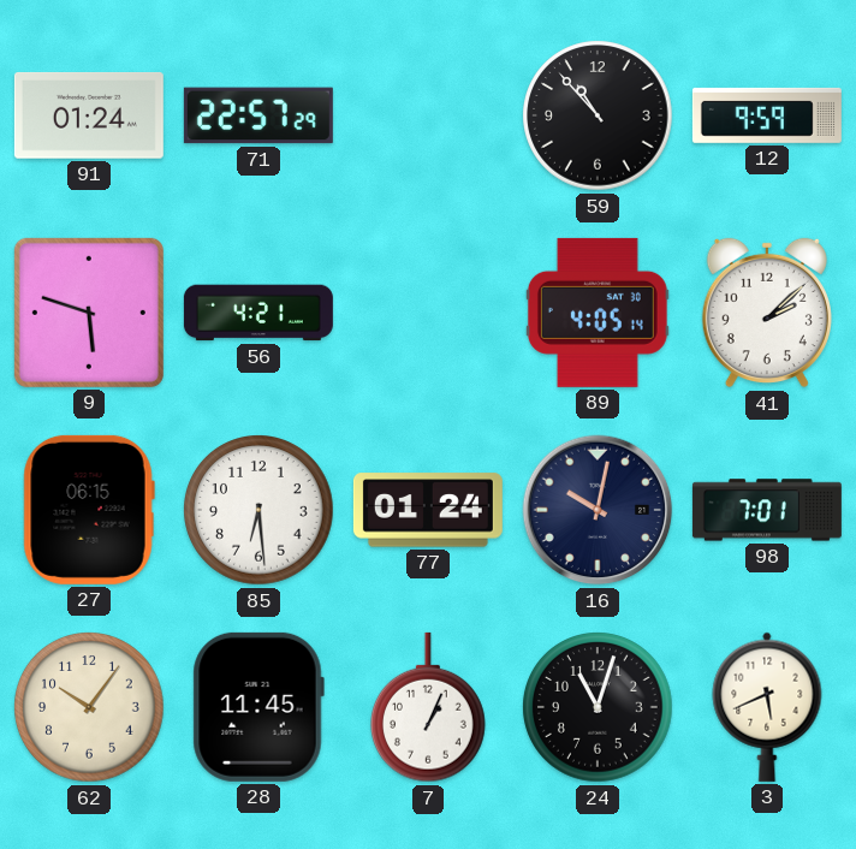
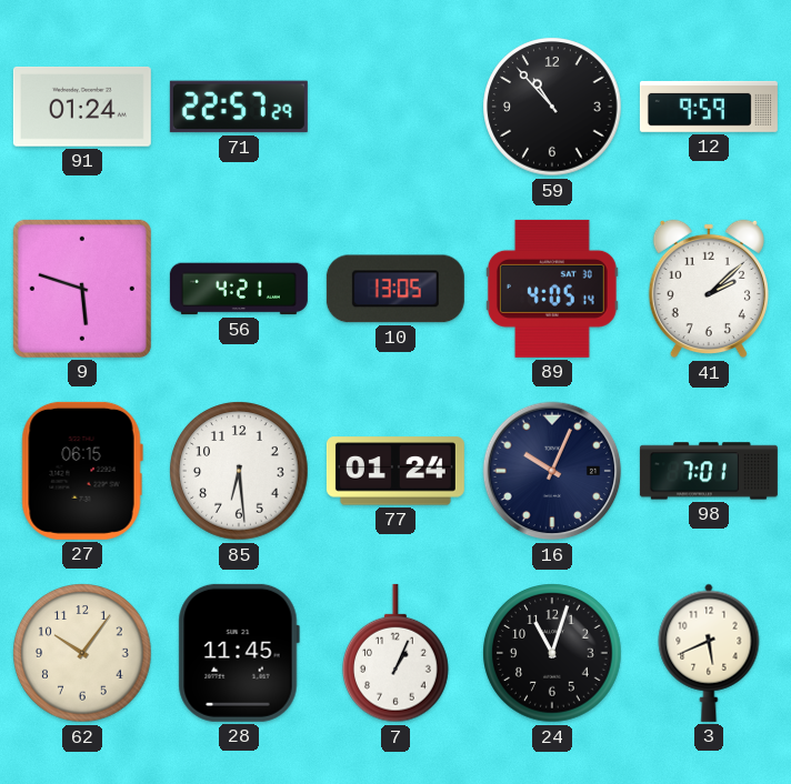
10: none -> 13:05 (395, 289)
16: 10:02 -> 10:04 (552, 471)
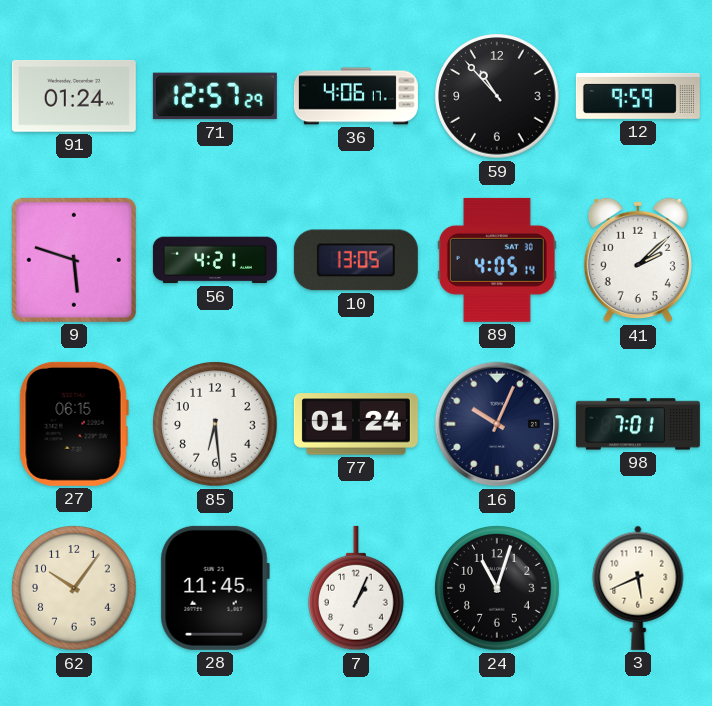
71: 22:57 -> 12:57 (215, 96)
36: none -> 4:06 (356, 96)
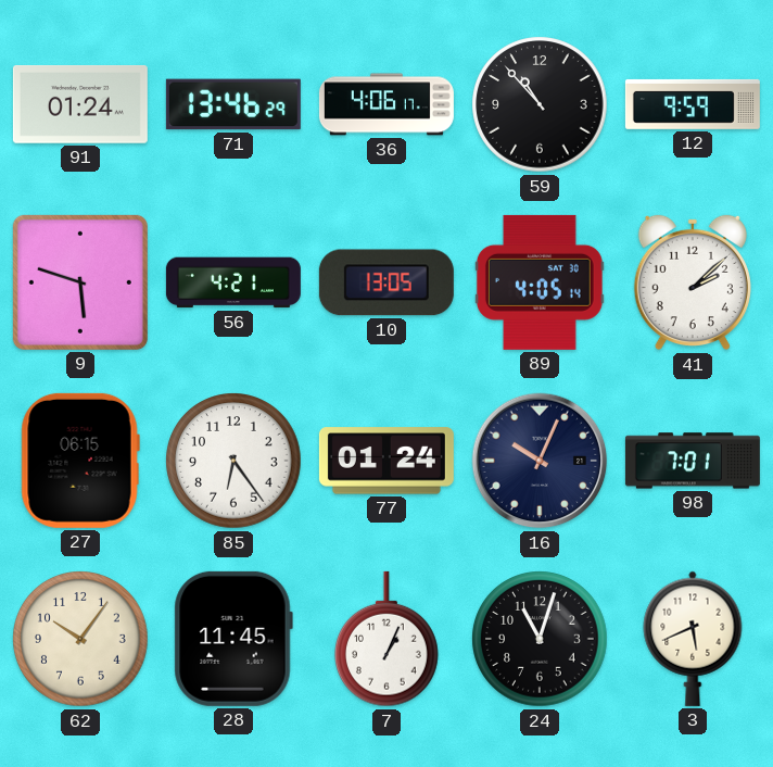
71: 12:57 -> 13:46 (233, 104)
85: 6:29 -> 6:24 (233, 461)
